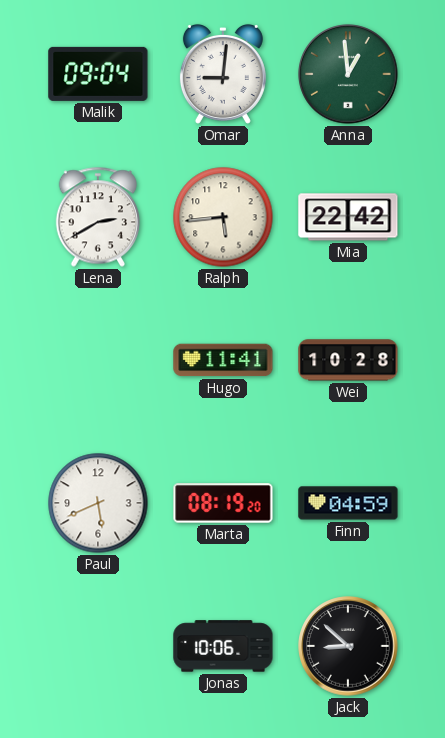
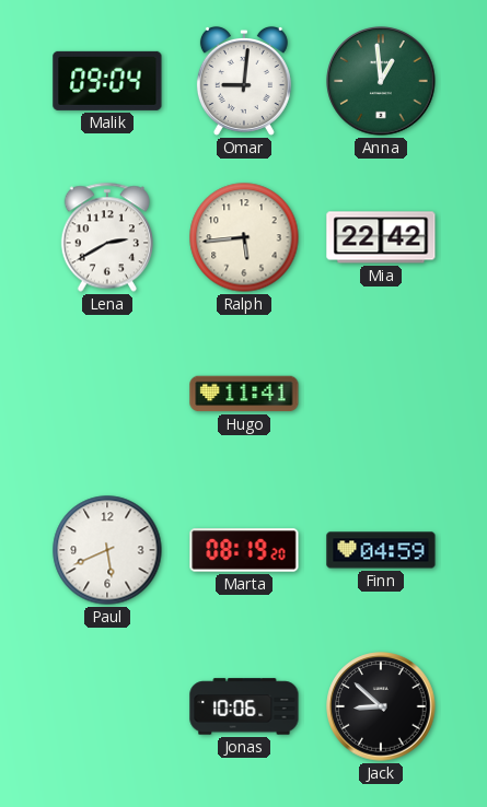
Wei: 10:28 -> none (348, 360)
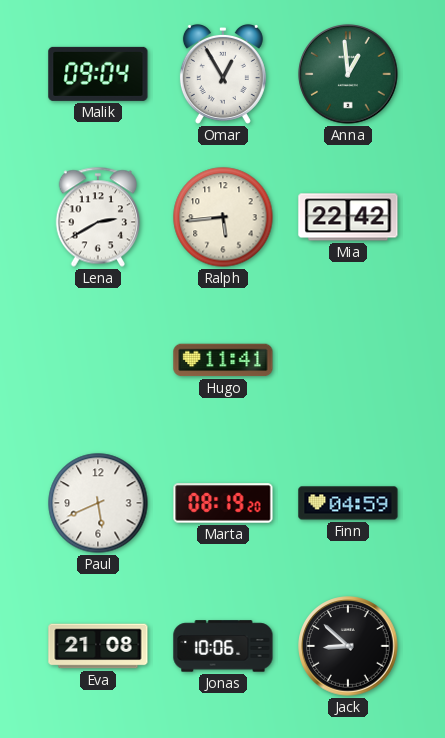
Omar: 9:01 -> 12:55 (223, 74)
Eva: none -> 21:08 (98, 646)
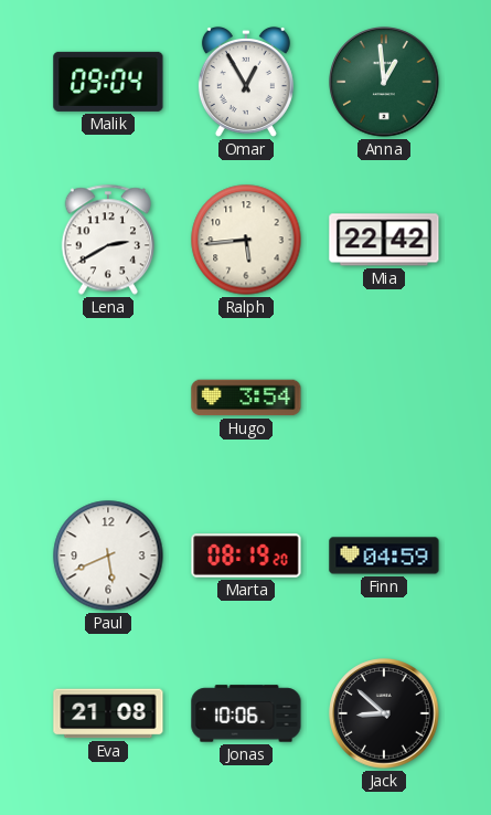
Hugo: 11:41 -> 3:54 (246, 398)
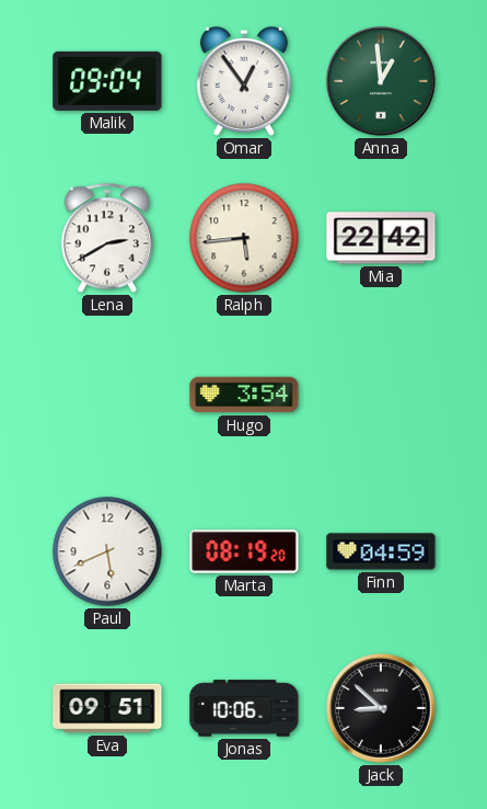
Omar: 12:55 -> 12:54 (244, 81)
Eva: 21:08 -> 09:51 (107, 708)
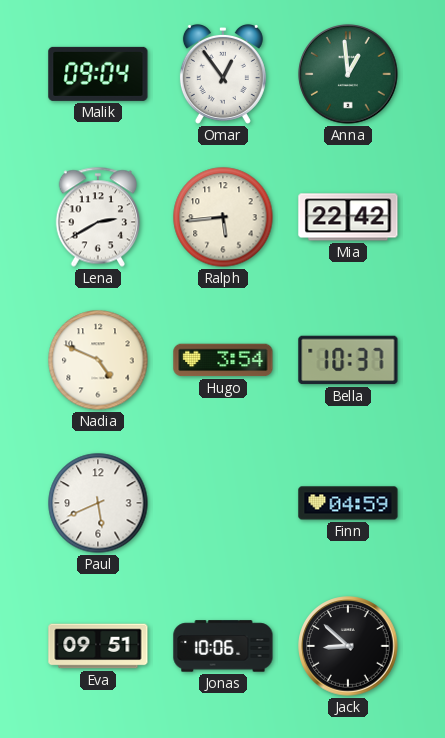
Nadia: none -> 4:49 (98, 360)
Bella: none -> 10:37 (348, 360)
Marta: 08:19 -> none (244, 551)
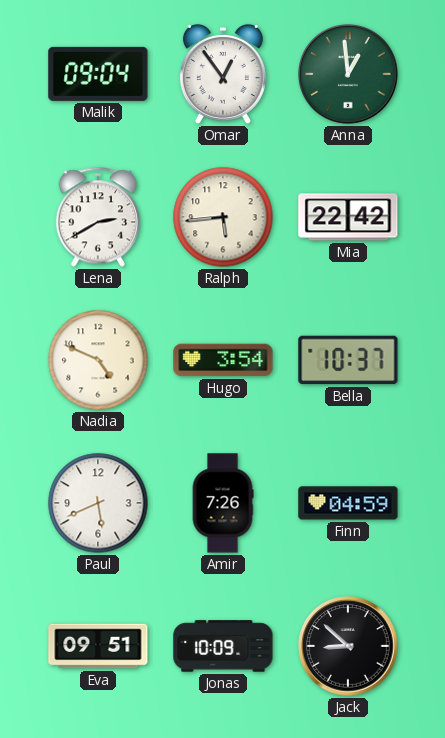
Amir: none -> 7:26 (223, 503)
Jonas: 10:06 -> 10:09 (223, 646)
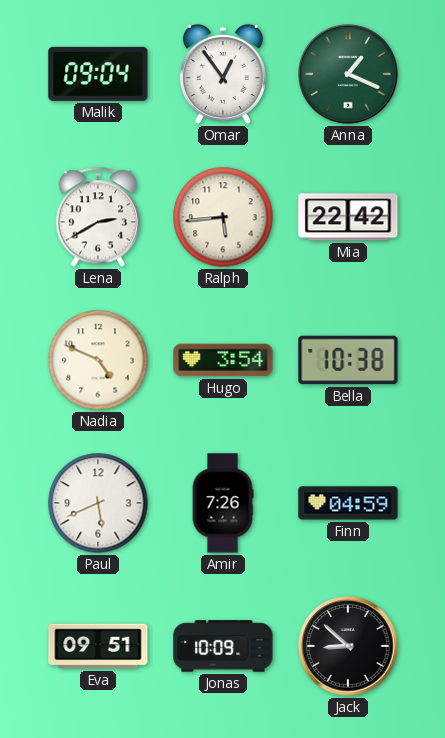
Anna: 12:59 -> 1:19 (348, 74)
Bella: 10:37 -> 10:38 (348, 360)
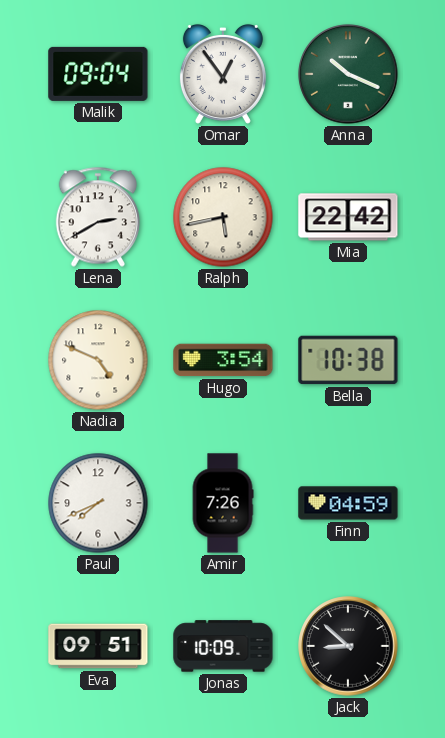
Anna: 1:19 -> 10:19 (348, 74)
Ralph: 5:44 -> 5:43 (223, 217)
Paul: 5:41 -> 7:41 (98, 503)
